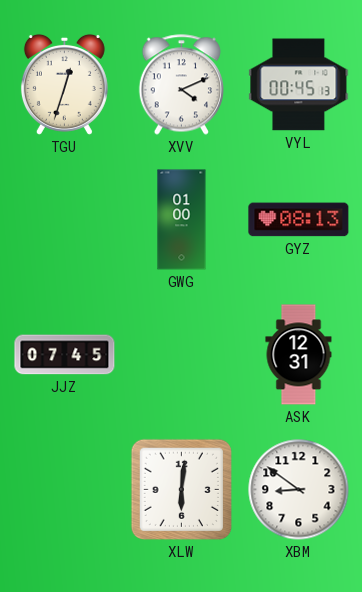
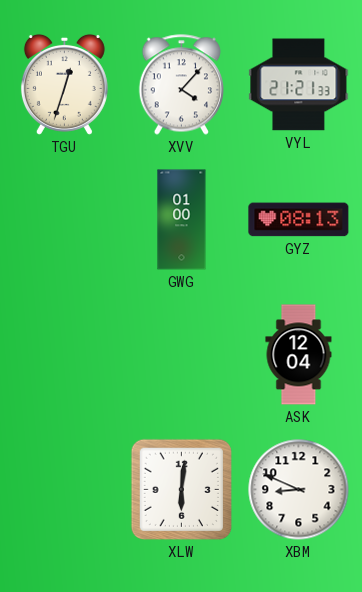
XVV: 4:11 -> 4:07 (181, 85)
VYL: 00:45 -> 21:21 (299, 85)
JJZ: 07:45 -> none (65, 355)
ASK: 12:31 -> 12:04 (299, 355)
XBM: 8:51 -> 8:49 (299, 490)
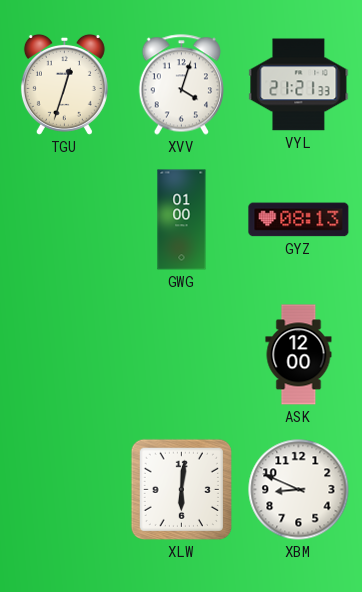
XVV: 4:07 -> 4:03 (181, 85)
ASK: 12:04 -> 12:00 (299, 355)
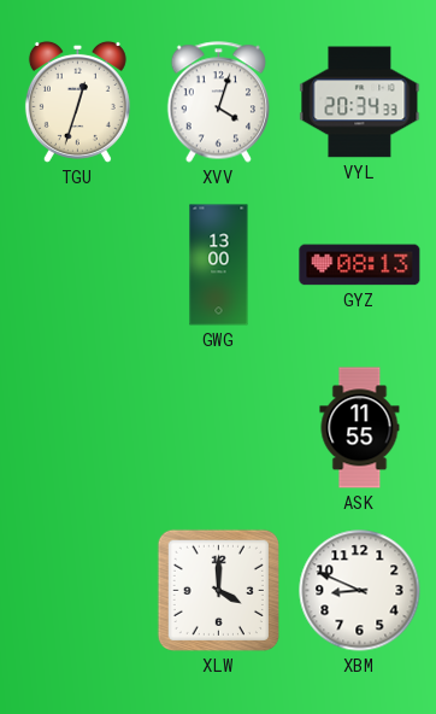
VYL: 21:21 -> 20:34 (360, 103)
GWG: 01:00 -> 13:00 (219, 265)
ASK: 12:00 -> 11:55 (360, 428)
XLW: 6:01 -> 4:00 (218, 590)
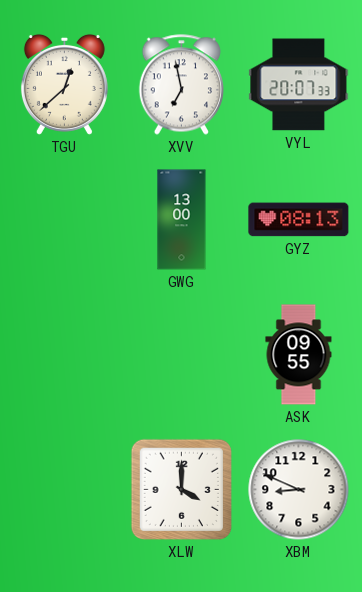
TGU: 12:33 -> 12:38 (64, 84)
XVV: 4:03 -> 6:58 (181, 85)
VYL: 20:34 -> 20:07 (299, 85)
ASK: 11:55 -> 09:55 (299, 355)
